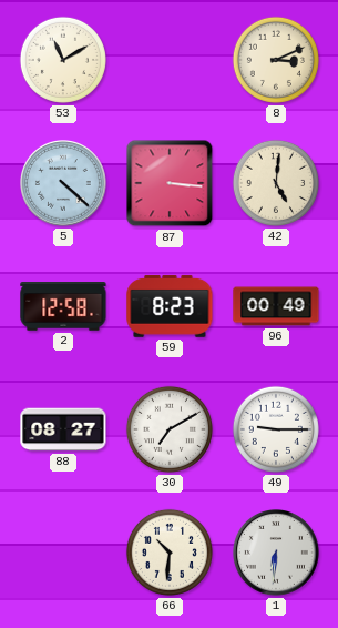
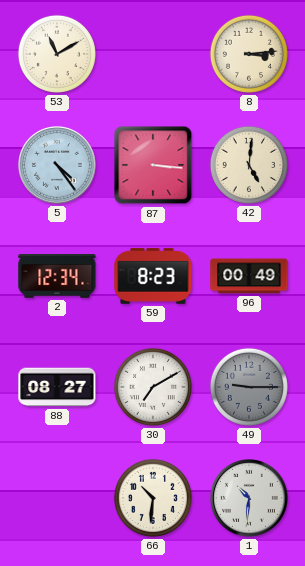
8: 3:11 -> 3:14 (249, 54)
5: 4:22 -> 4:24 (58, 166)
2: 12:58 -> 12:34 (57, 277)
49 dial: white -> grey (249, 387)
1: 6:31 -> 10:31 (250, 499)
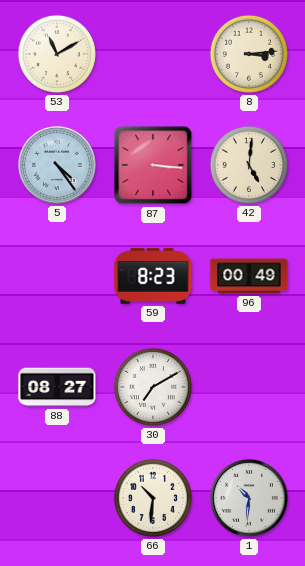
2: 12:34 -> none (57, 277)
49: 9:15 -> none (249, 387)
